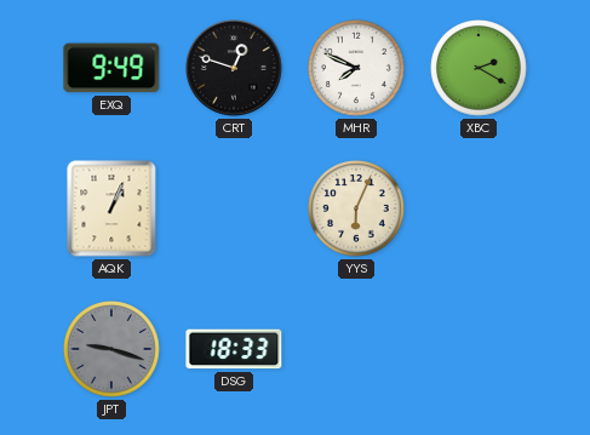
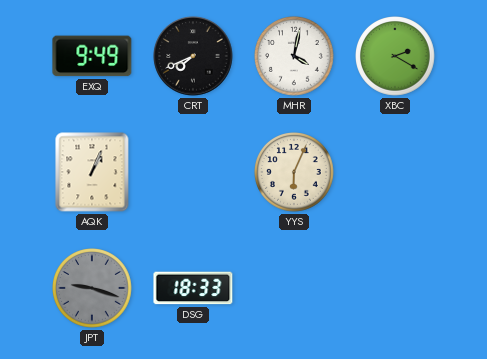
CRT: 12:48 -> 7:41 (193, 56)
MHR: 7:49 -> 4:02 (295, 57)
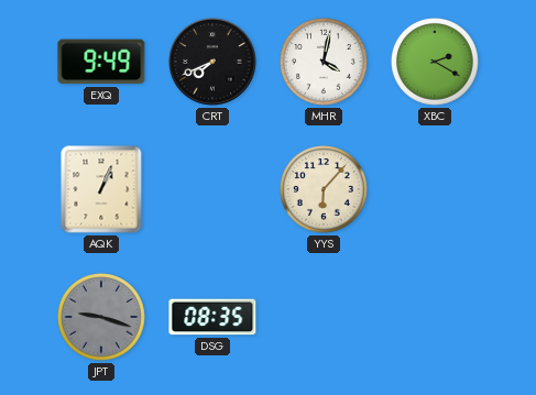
YYS: 6:04 -> 6:07 (325, 190)
DSG: 18:33 -> 08:35 (212, 317)
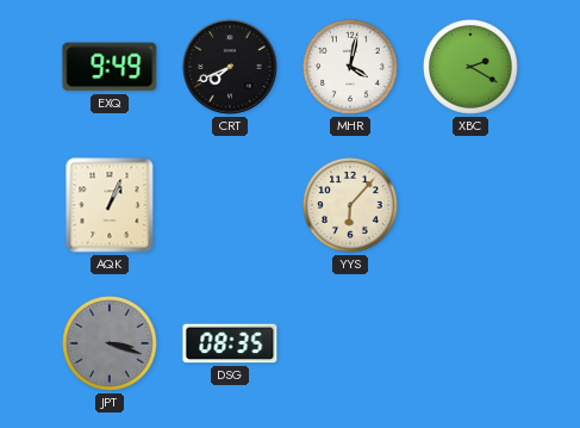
JPT: 9:18 -> 3:18 (111, 345)
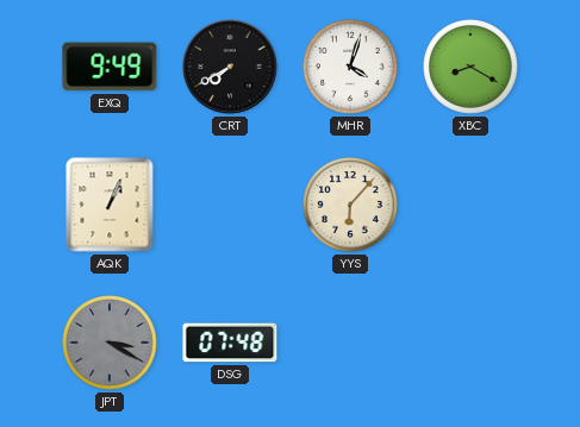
CRT: 7:41 -> 7:40 (230, 67)
MHR: 4:02 -> 4:03 (351, 68)
XBC: 2:20 -> 8:20 (472, 68)
JPT: 3:18 -> 3:20 (111, 344)
DSG: 08:35 -> 07:48 (230, 343)
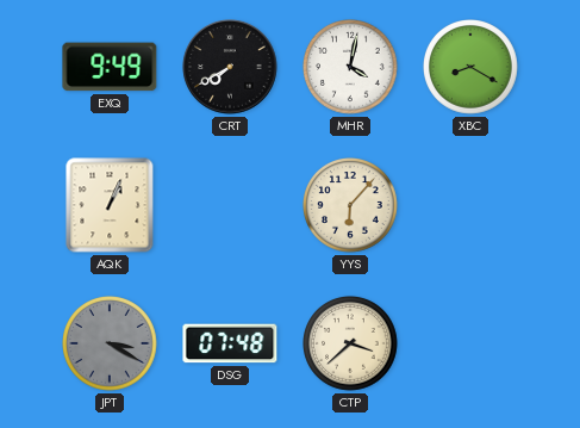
MHR: 4:03 -> 4:02 (351, 68)
CTP: none -> 3:38 (351, 345)
